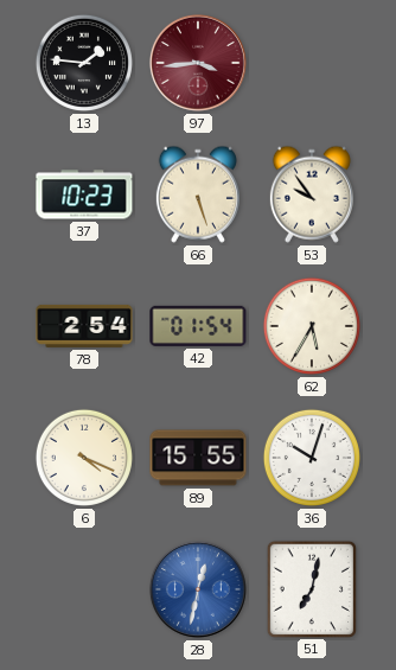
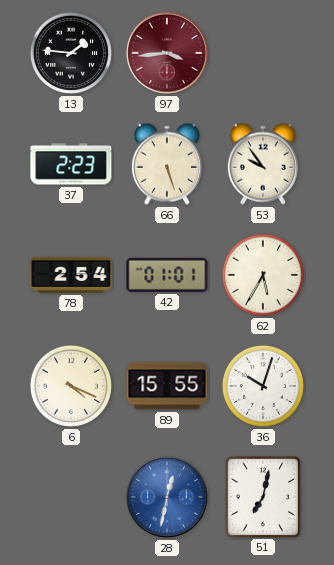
37: 10:23 -> 2:23 (71, 164)
42: 01:54 -> 01:01 (167, 275)
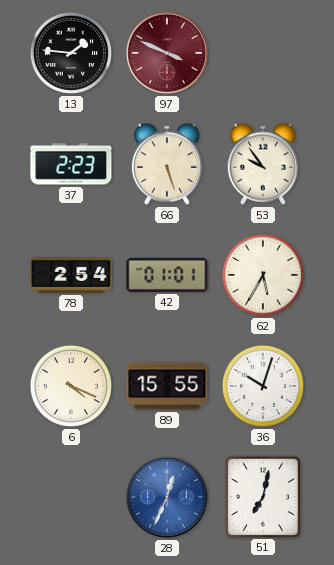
97: 3:44 -> 3:49 (167, 53)
28: 12:32 -> 12:34 (167, 497)
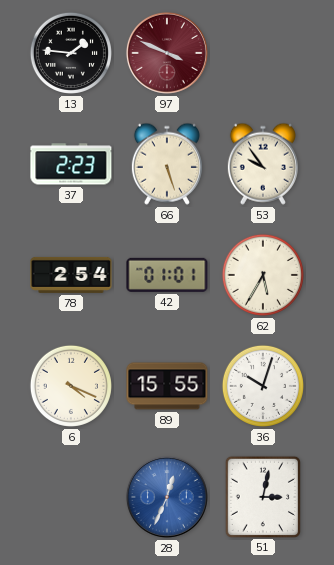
51: 7:02 -> 3:02 (262, 496)
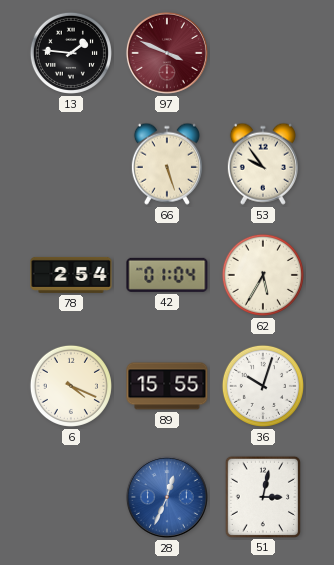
37: 2:23 -> none (71, 164)
42: 01:01 -> 01:04 (167, 275)
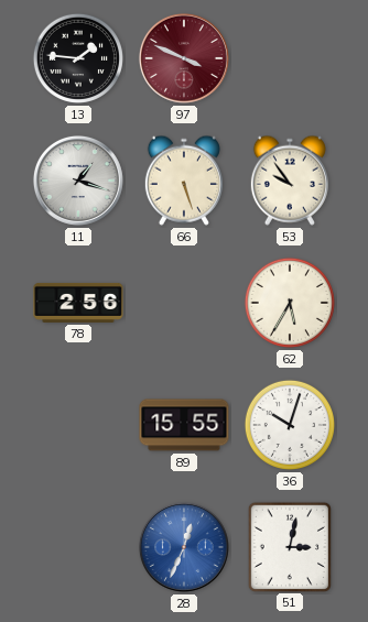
11: none -> 1:18 (78, 181)
78: 2:54 -> 2:56 (78, 303)
42: 01:04 -> none (167, 275)
6: 4:19 -> none (71, 386)
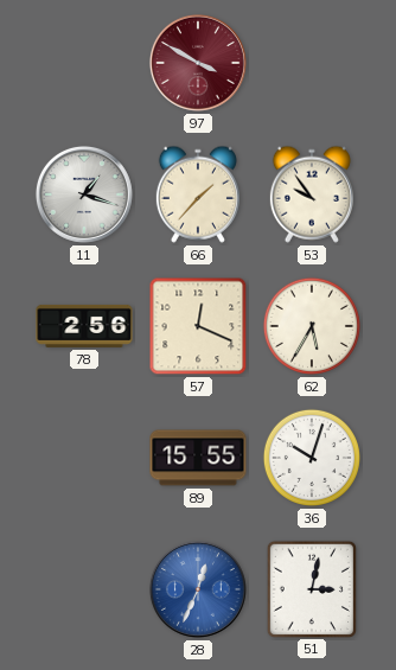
13: 1:46 -> none (78, 58)
97: 3:49 -> 3:50 (198, 63)
66: 5:27 -> 1:37 (198, 194)
57: none -> 12:19 (198, 326)
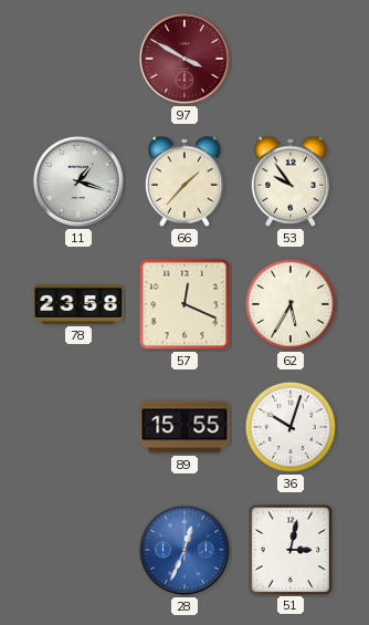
78: 2:56 -> 23:58 (78, 304)
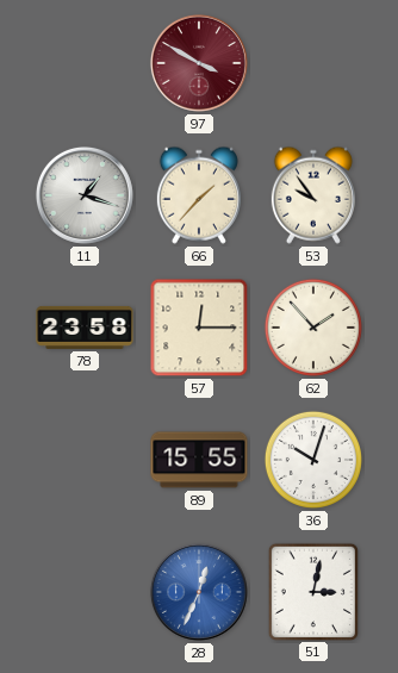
57: 12:19 -> 12:15 (199, 328)
62: 5:35 -> 1:53 (313, 328)
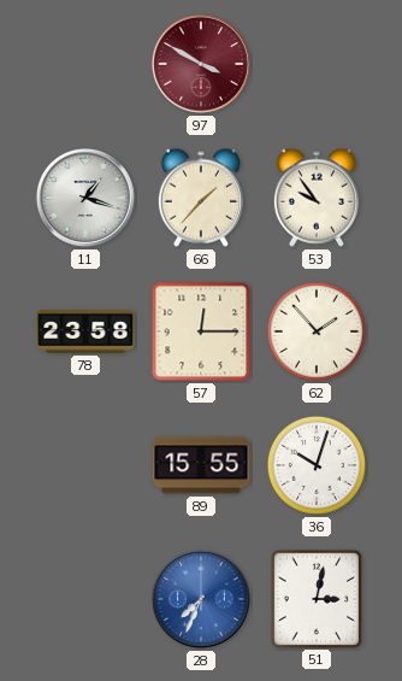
28: 12:34 -> 7:34 (201, 599)
